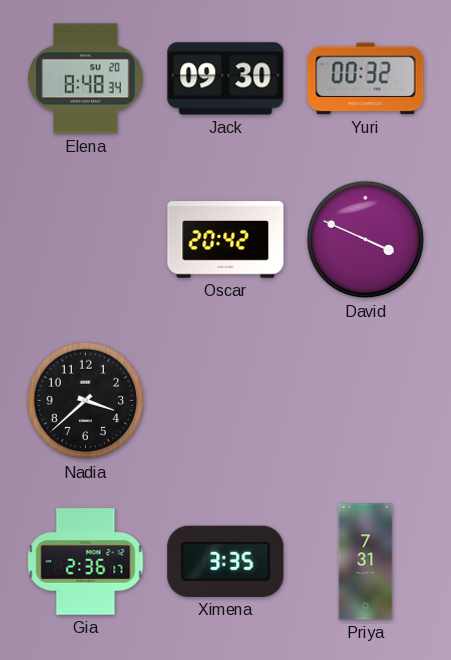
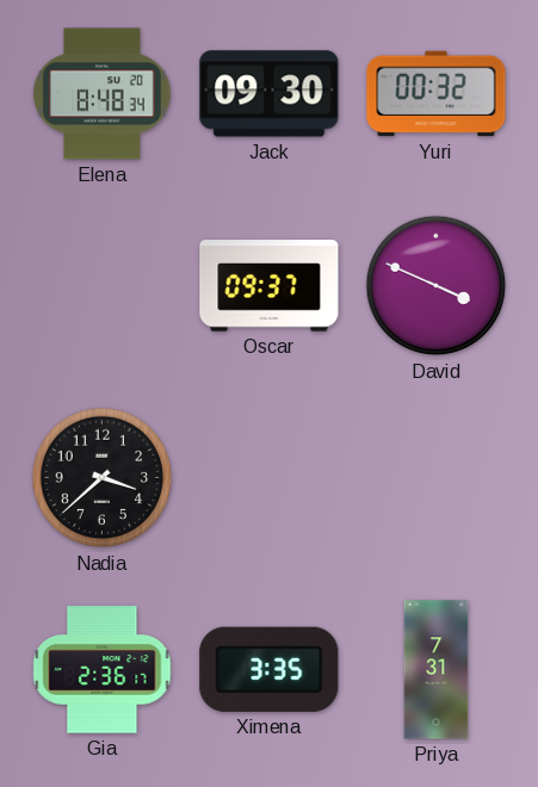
Oscar: 20:42 -> 09:37 (270, 286)
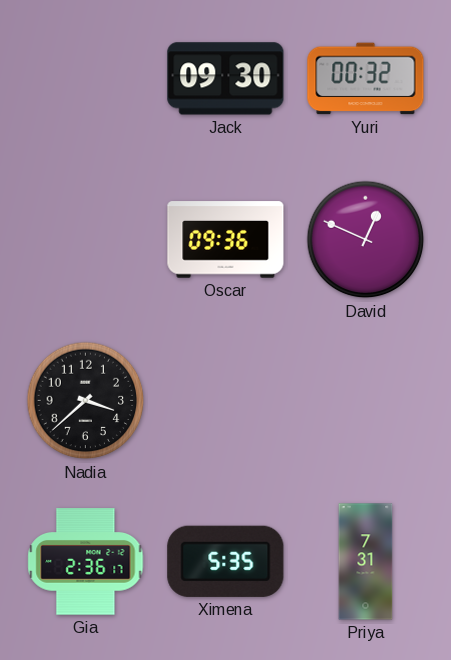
Elena: 8:48 -> none (103, 94)
Oscar: 09:37 -> 09:36 (226, 240)
David: 3:49 -> 12:49 (366, 240)
Ximena: 3:35 -> 5:35 (226, 561)
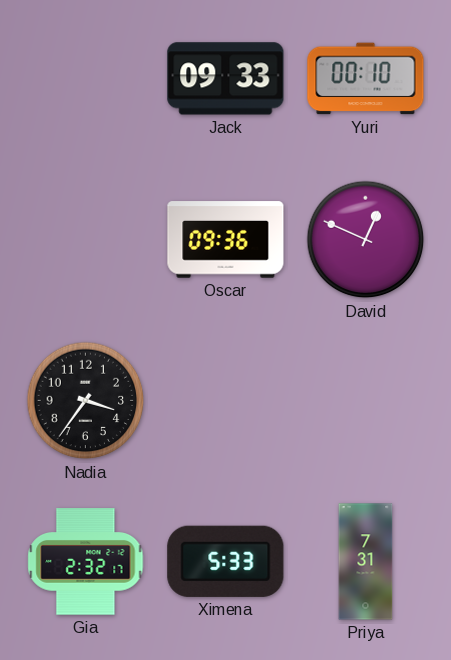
Jack: 09:30 -> 09:33 (226, 79)
Yuri: 00:32 -> 00:10 (366, 79)
Nadia: 3:38 -> 3:36 (86, 401)
Gia: 2:36 -> 2:32 (86, 562)
Ximena: 5:35 -> 5:33 (226, 561)
